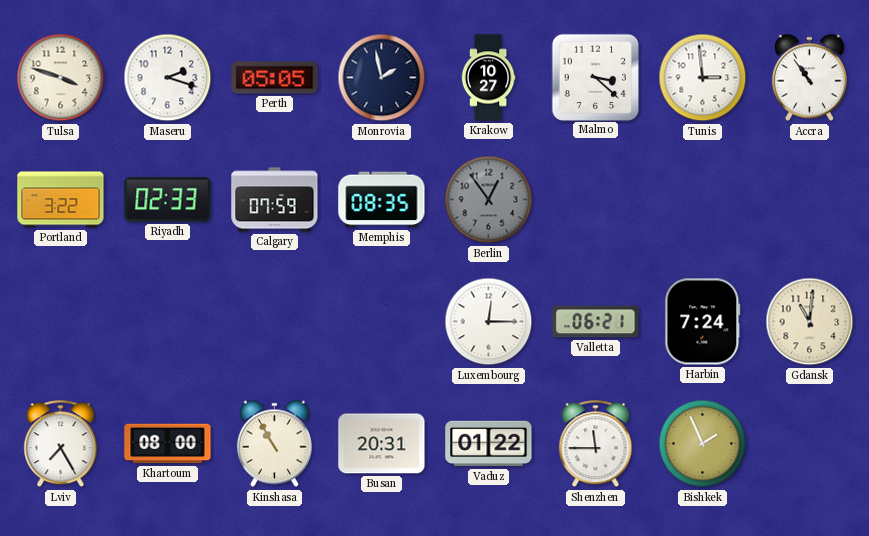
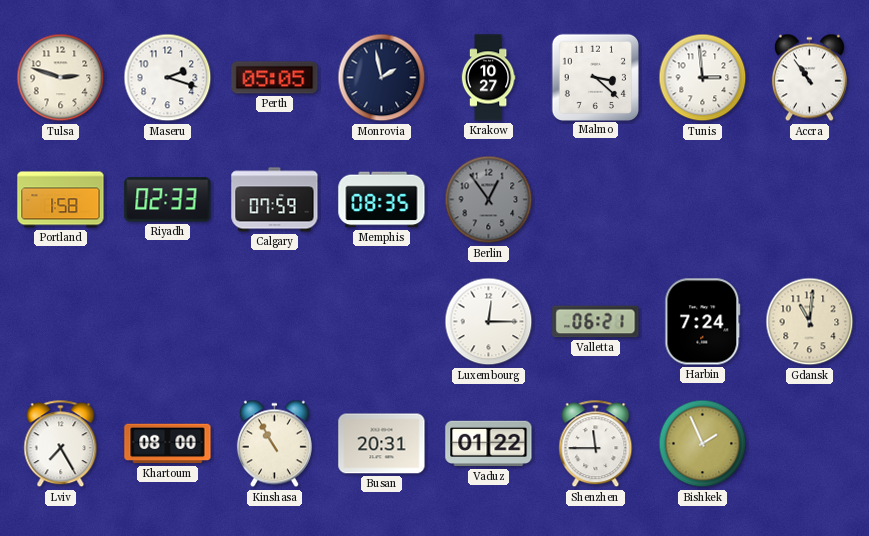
Tulsa: 3:48 -> 2:48 (61, 78)
Portland: 3:22 -> 1:58 (61, 200)
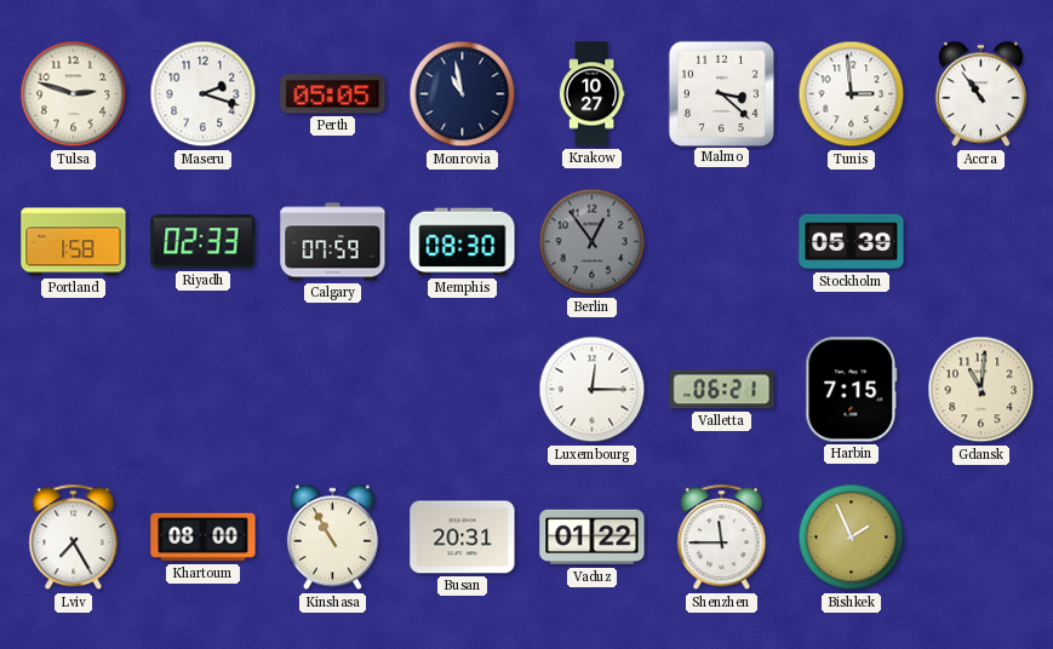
Monrovia: 1:58 -> 10:58 (463, 94)
Memphis: 08:35 -> 08:30 (463, 242)
Stockholm: none -> 05:39 (852, 242)
Harbin: 7:24 -> 7:15 (852, 390)
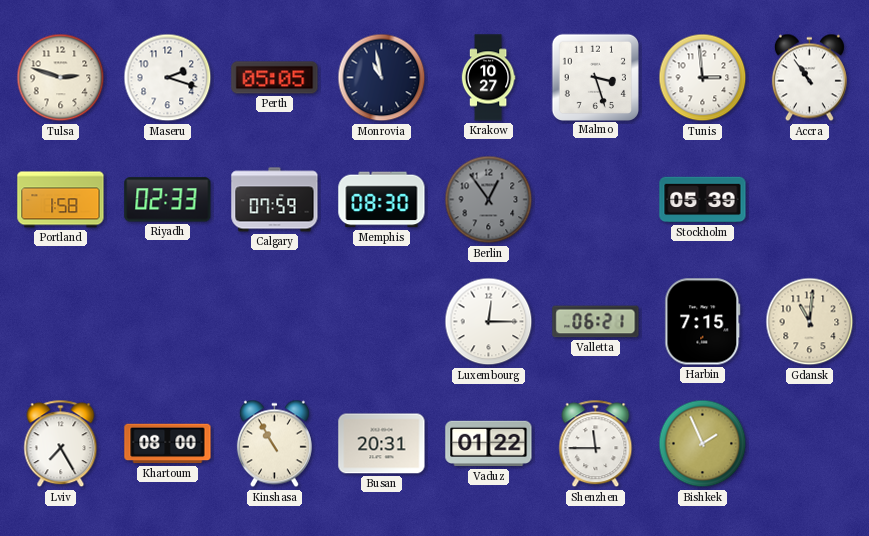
Malmo: 3:22 -> 3:27 (595, 77)
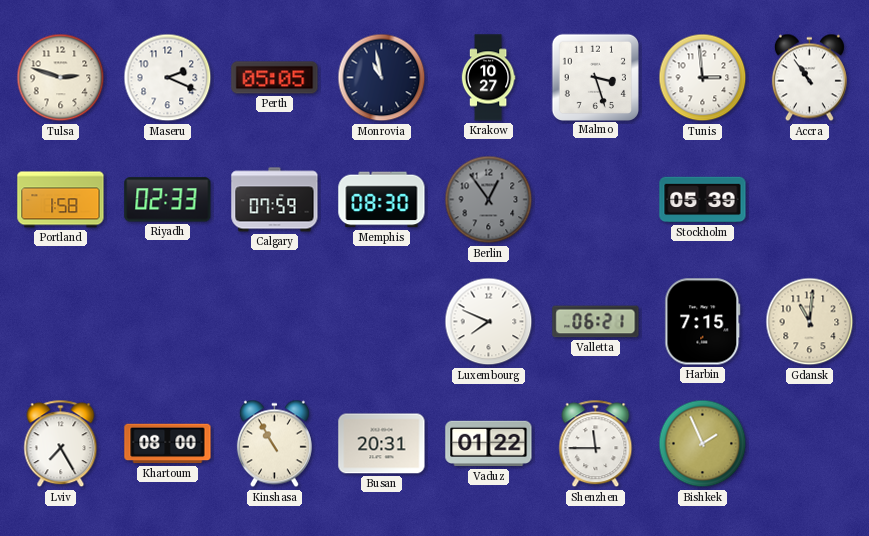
Maseru: 2:18 -> 2:19 (168, 78)
Luxembourg: 12:15 -> 7:49 (489, 322)
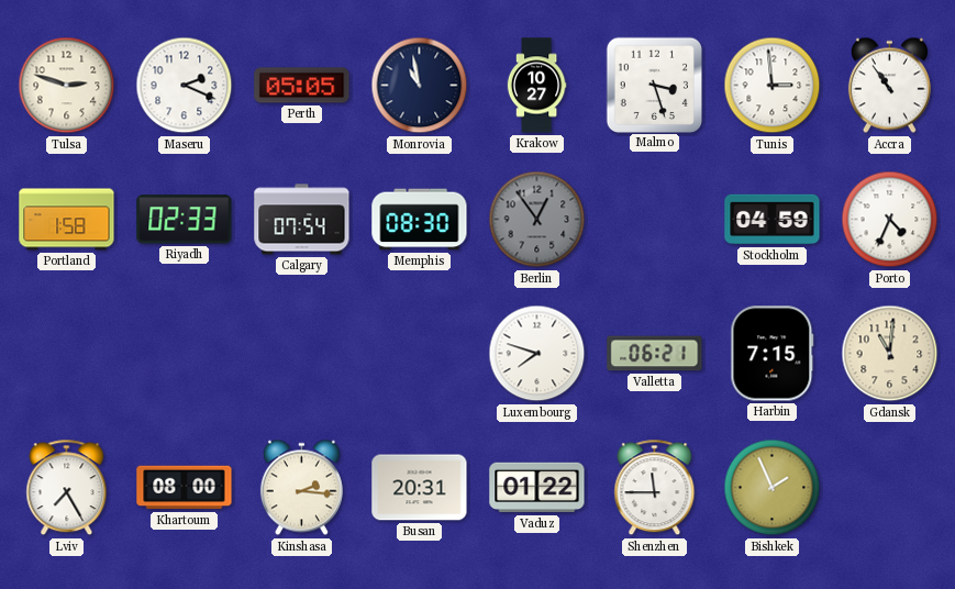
Calgary: 07:59 -> 07:54 (302, 220)
Stockholm: 05:39 -> 04:59 (773, 220)
Porto: none -> 4:34 (890, 220)
Luxembourg: 7:49 -> 7:48 (537, 354)
Kinshasa: 10:55 -> 2:16 (301, 488)
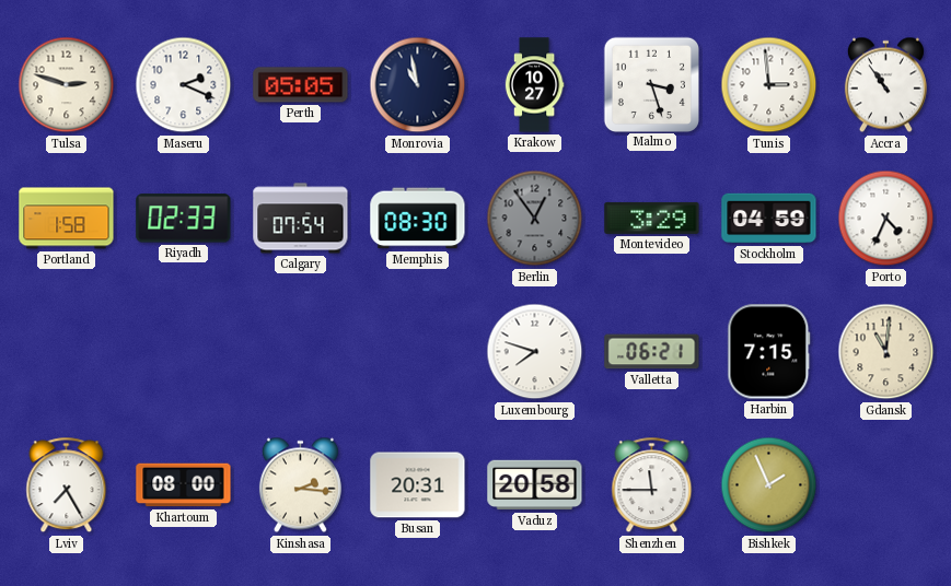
Montevideo: none -> 3:29 (652, 218)
Vaduz: 01:22 -> 20:58 (535, 485)
